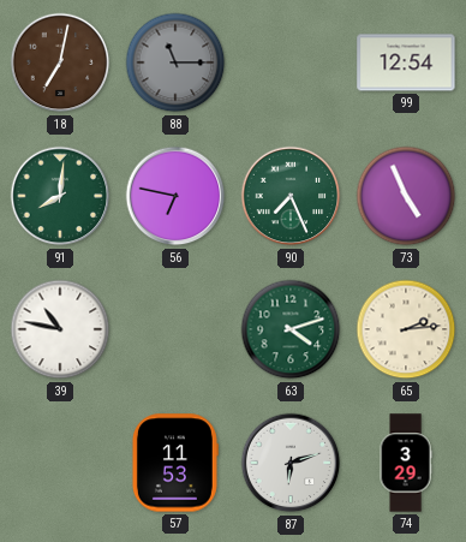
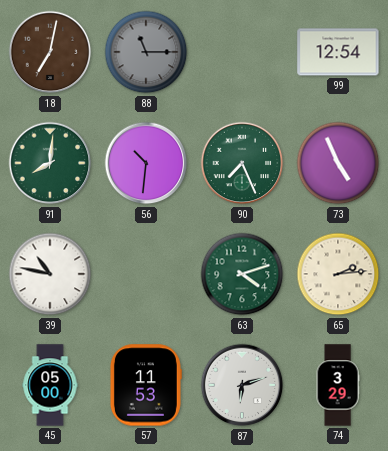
56: 6:47 -> 10:31 (146, 163)
45: none -> 05:00 (50, 385)
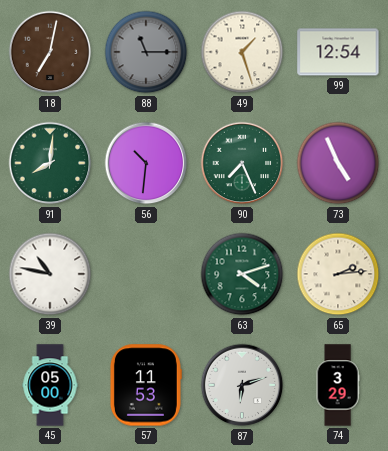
49: none -> 1:27 (242, 52)
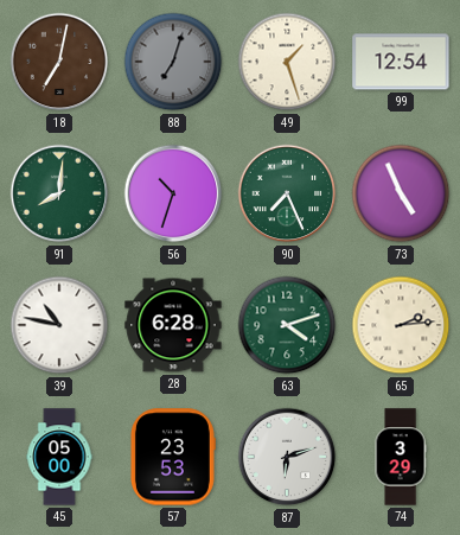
88: 11:15 -> 7:03 (173, 62)
56: 10:31 -> 10:33 (173, 193)
28: none -> 6:28 (173, 325)
57: 11:53 -> 23:53 (172, 457)
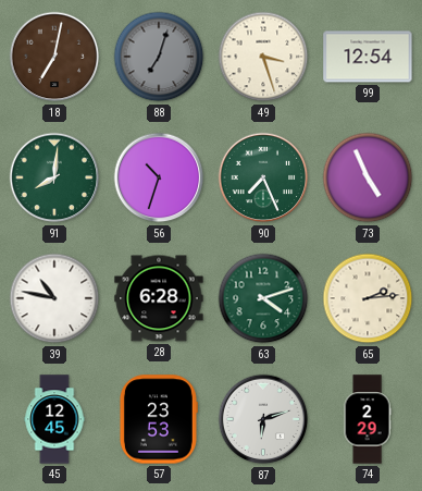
49: 1:27 -> 3:27 (263, 57)
45: 05:00 -> 12:45 (54, 419)
74: 3:29 -> 2:29 (368, 419)
